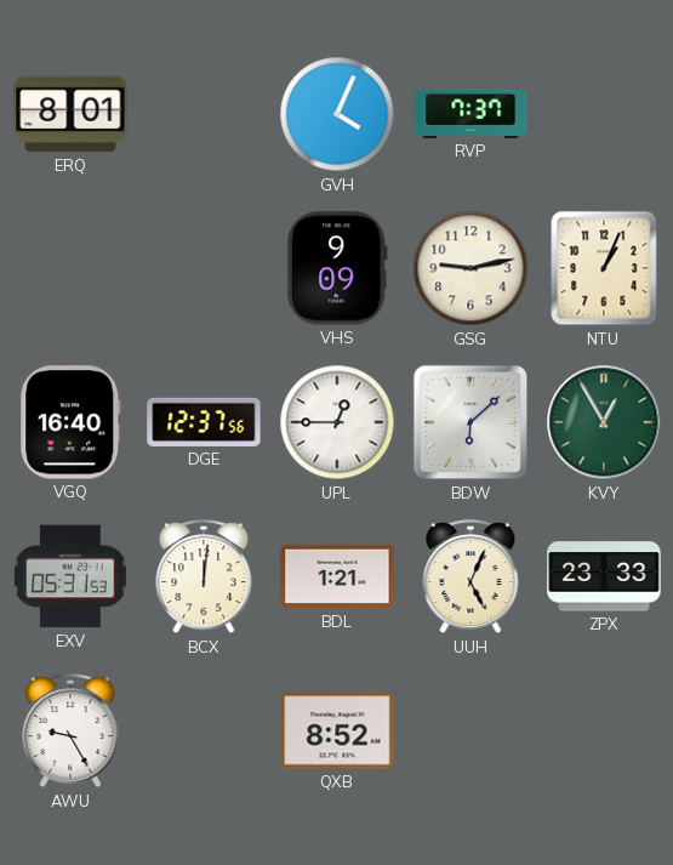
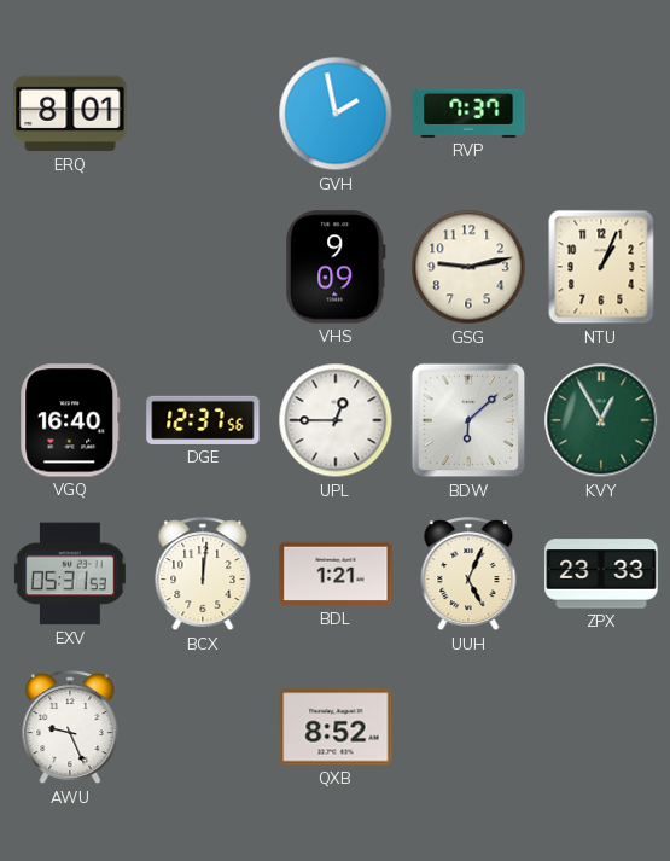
GVH: 4:04 -> 1:58 (336, 114)
AWU: 9:25 -> 9:26 (70, 728)
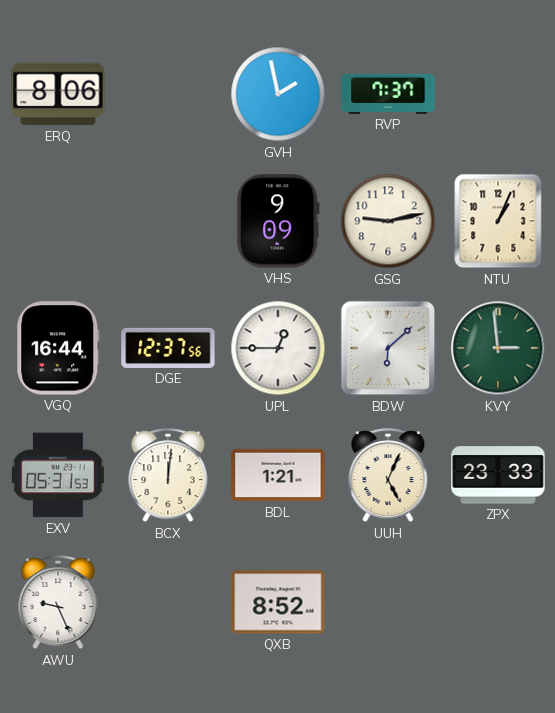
ERQ: 8:01 -> 8:06 (58, 94)
VGQ: 16:40 -> 16:44 (58, 348)
KVY: 12:55 -> 2:59 (498, 348)
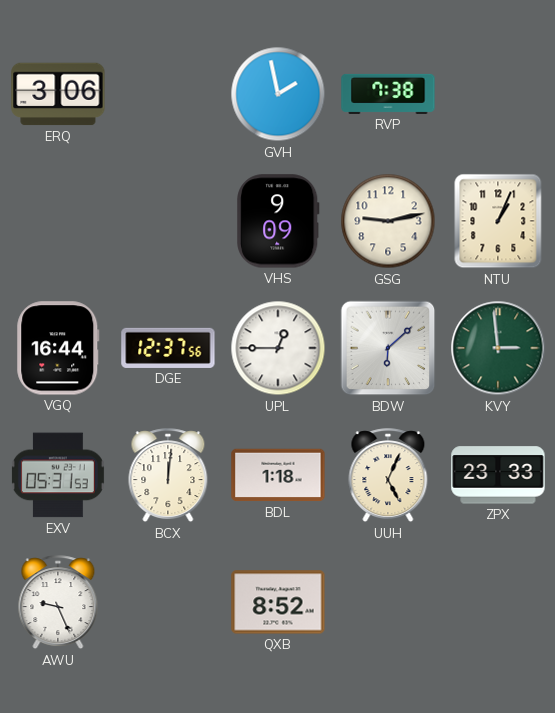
ERQ: 8:06 -> 3:06 (58, 94)
RVP: 7:37 -> 7:38 (388, 94)
BDL: 1:21 -> 1:18 (278, 475)
